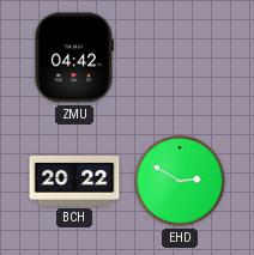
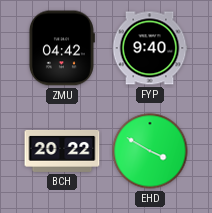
FYP: none -> 9:40 (150, 48)
EHD: 2:50 -> 3:50 (150, 151)
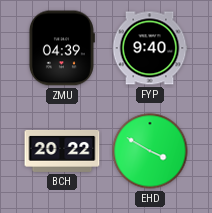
ZMU: 04:42 -> 04:39 (61, 48)
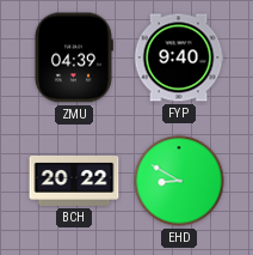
EHD: 3:50 -> 8:50 (179, 181)
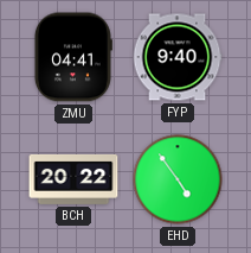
ZMU: 04:39 -> 04:41 (72, 57)
EHD: 8:50 -> 4:54 (178, 179)
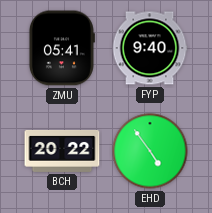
ZMU: 04:41 -> 05:41 (61, 48)
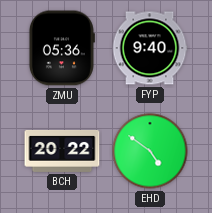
ZMU: 05:41 -> 05:36 (61, 48)
EHD: 4:54 -> 4:51 (150, 151)
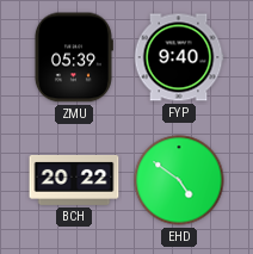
ZMU: 05:36 -> 05:39 (73, 57)
